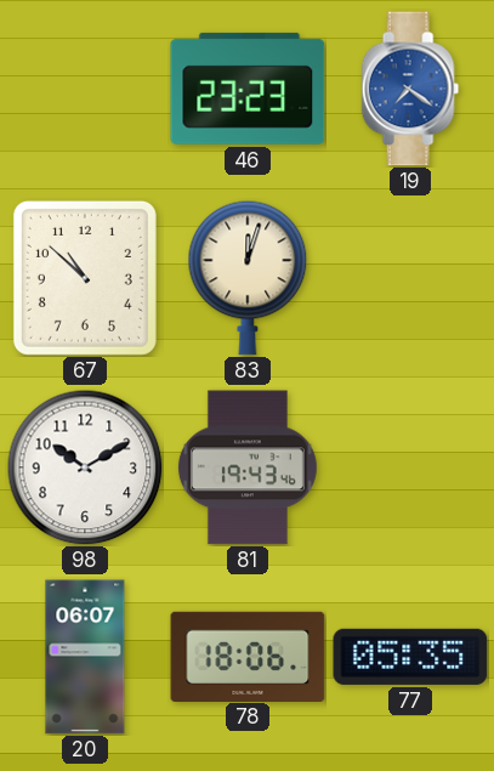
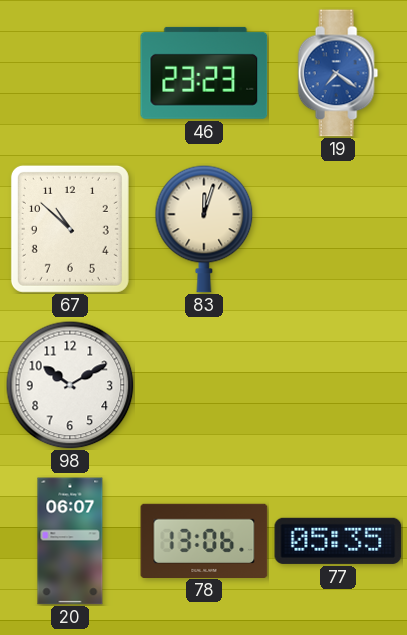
81: 19:43 -> none (248, 467)
78: 18:06 -> 13:06 (204, 540)
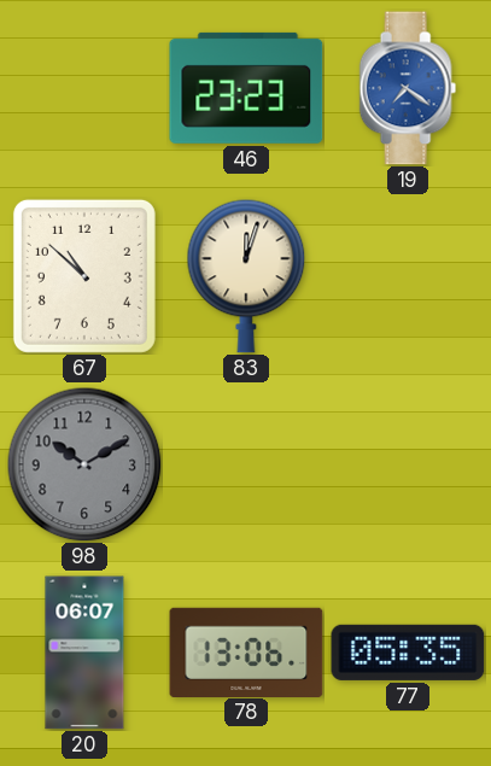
98 dial: white -> grey (84, 464)
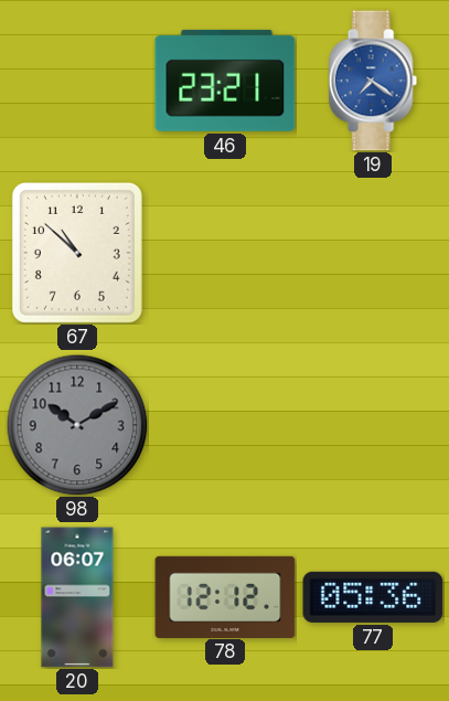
46: 23:23 -> 23:21 (225, 81)
83: 12:03 -> none (246, 276)
78: 13:06 -> 12:12 (225, 596)
77: 05:35 -> 05:36 (373, 597)
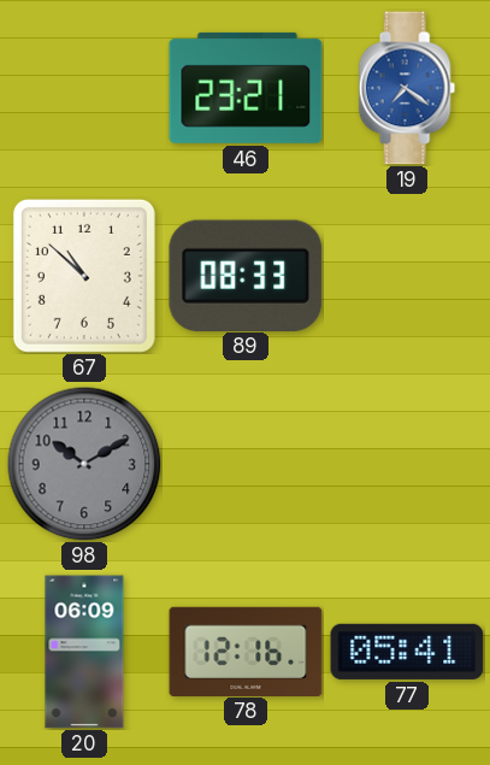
89: none -> 08:33 (246, 275)
20: 06:07 -> 06:09 (84, 652)
78: 12:12 -> 12:16 (246, 651)
77: 05:36 -> 05:41 (407, 652)
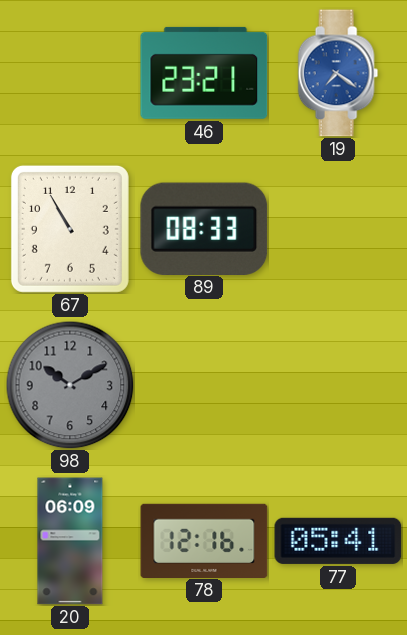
67: 10:52 -> 10:55 (70, 229)
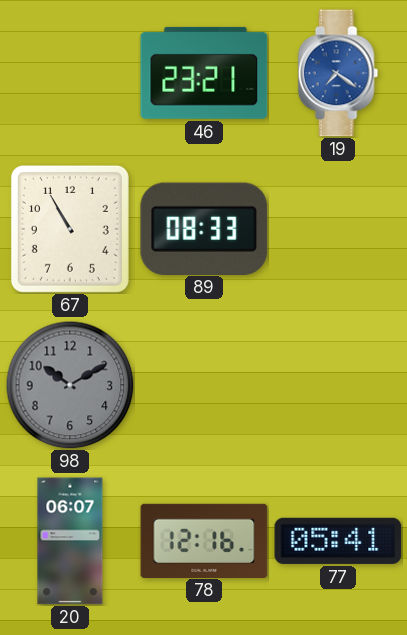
20: 06:09 -> 06:07 (70, 541)
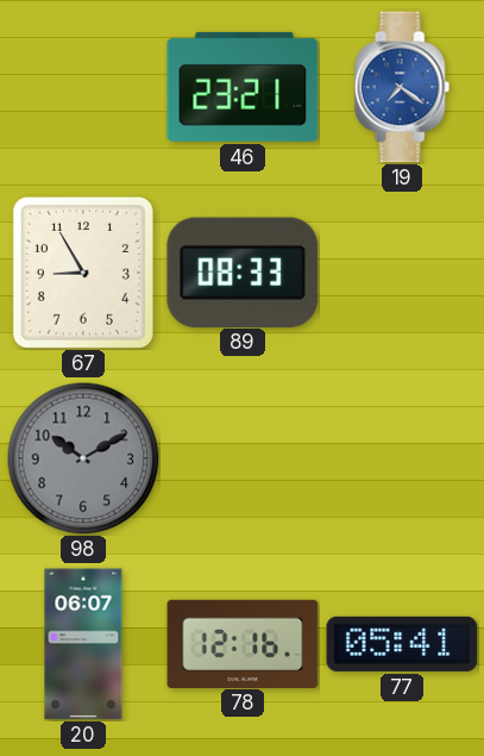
67: 10:55 -> 8:55 (83, 273)
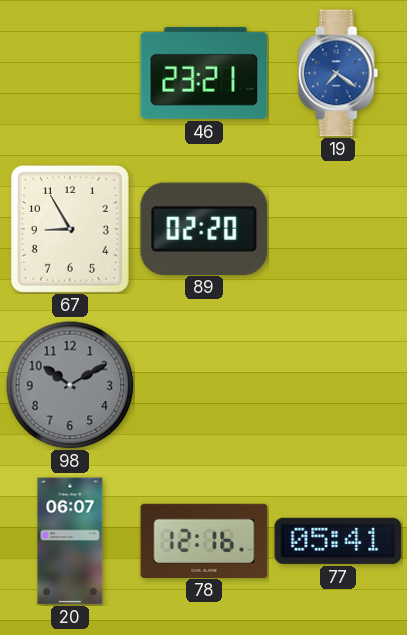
89: 08:33 -> 02:20 (204, 228)
